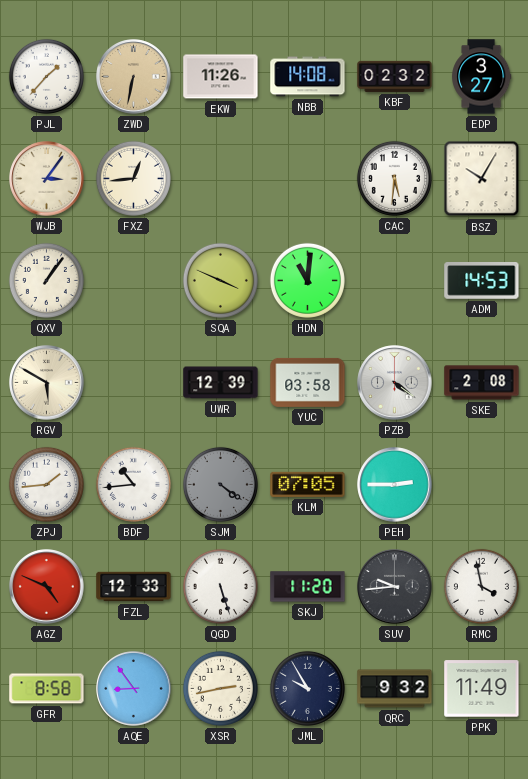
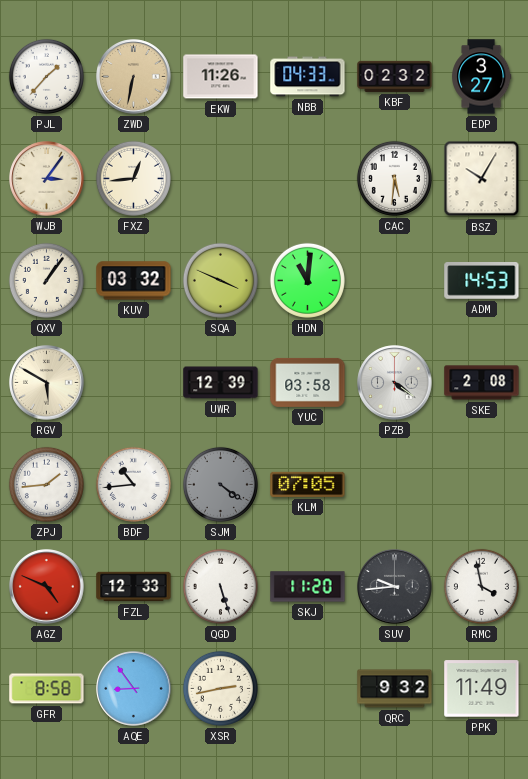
NBB: 14:08 -> 04:33 (308, 77)
KUV: none -> 03:32 (134, 281)
PEH: 2:45 -> none (395, 485)
JML: 9:55 -> none (307, 688)
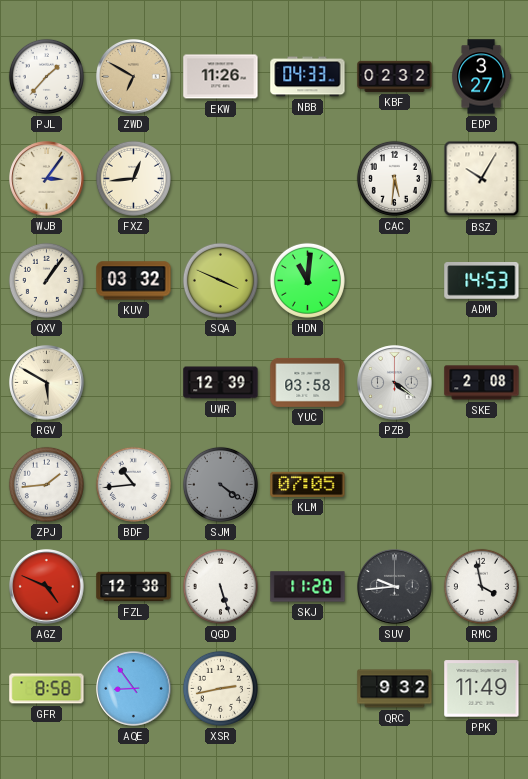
ZWD: 6:32 -> 6:50 (134, 77)
FZL: 12:33 -> 12:38 (134, 587)
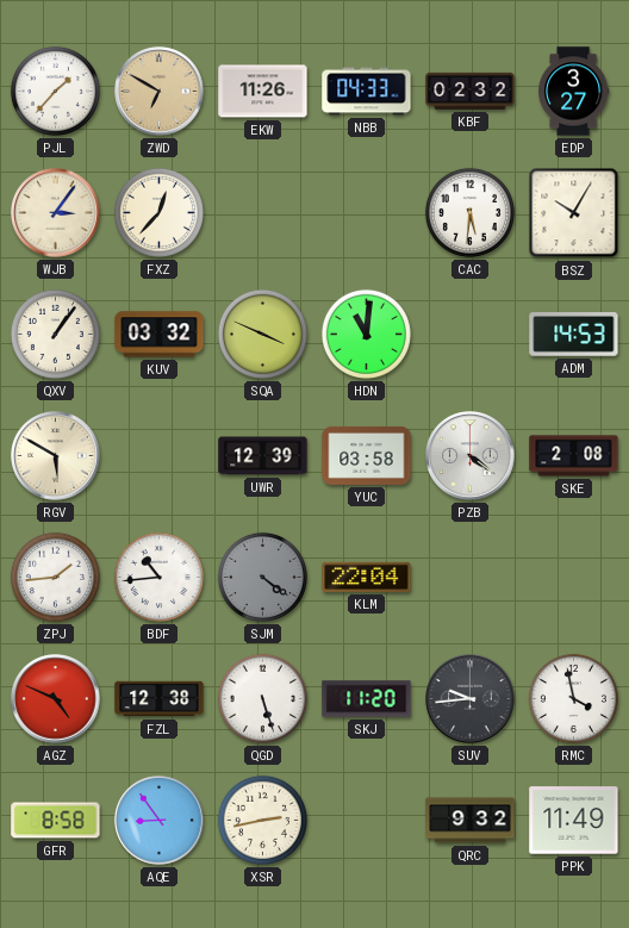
FXZ: 12:44 -> 12:37 (158, 212)
KLM: 07:05 -> 22:04 (367, 577)
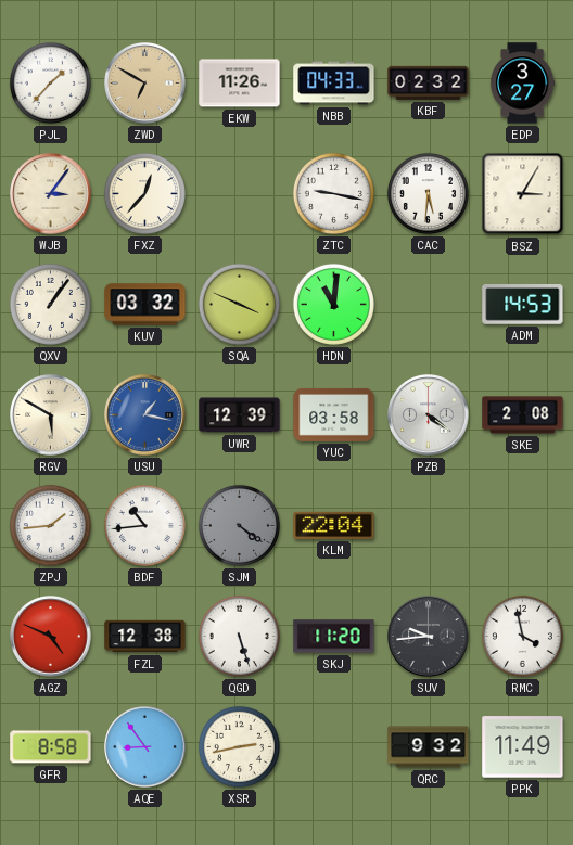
ZTC: none -> 9:17 (333, 193)
BSZ: 10:05 -> 3:05 (523, 194)
USU: none -> 1:17 (145, 415)
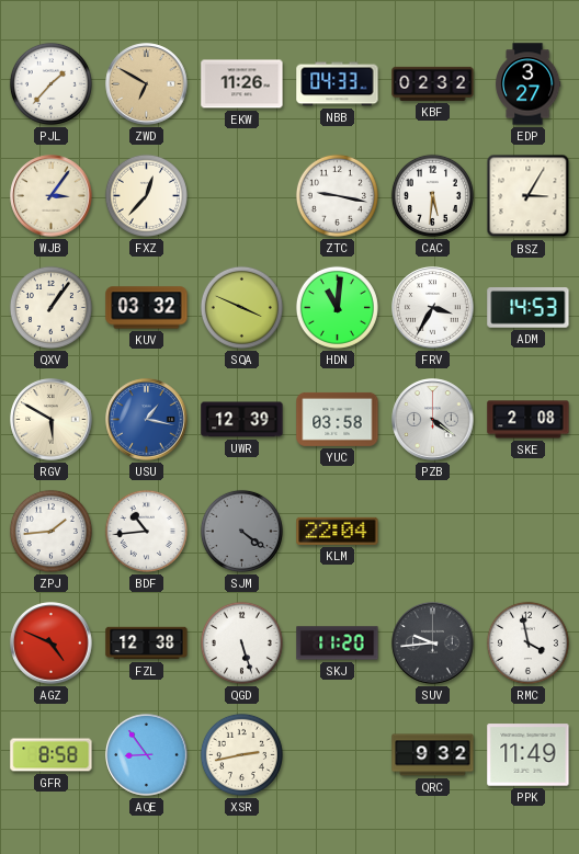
FRV: none -> 3:35 (433, 308)
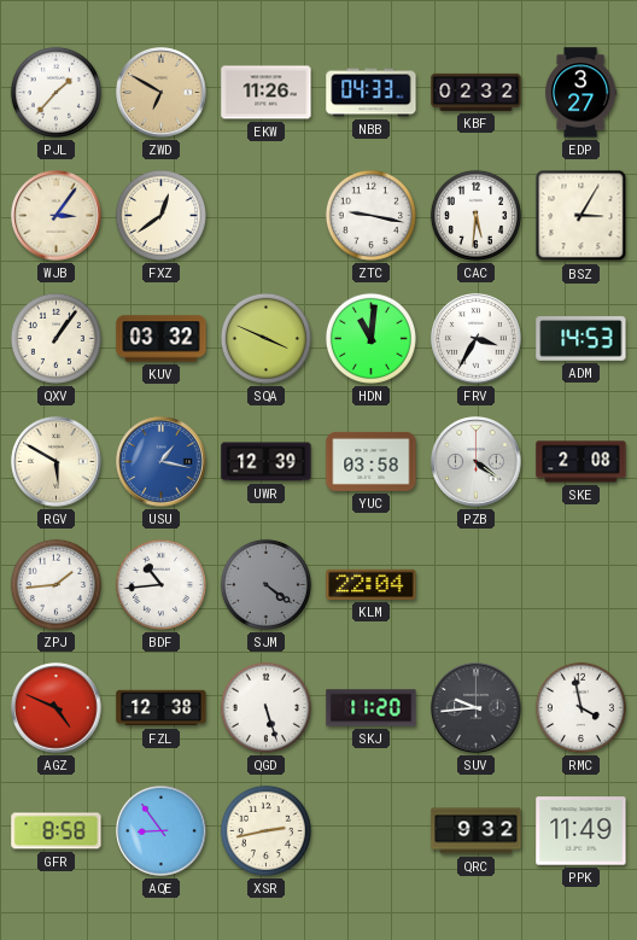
FXZ: 12:37 -> 12:39 (160, 215)
